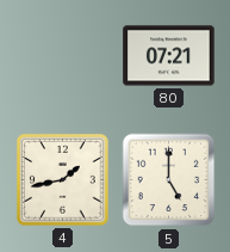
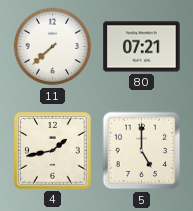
11: none -> 7:38 (53, 47)
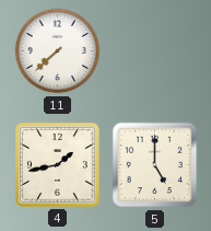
80: 07:21 -> none (142, 47)
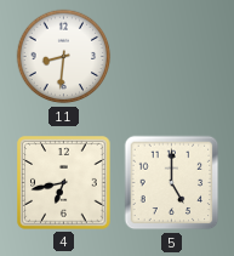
11: 7:38 -> 8:31 (64, 57)
4: 1:43 -> 6:43 (64, 183)
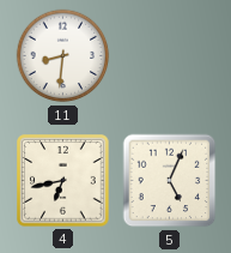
5: 5:00 -> 5:04 (170, 181)
